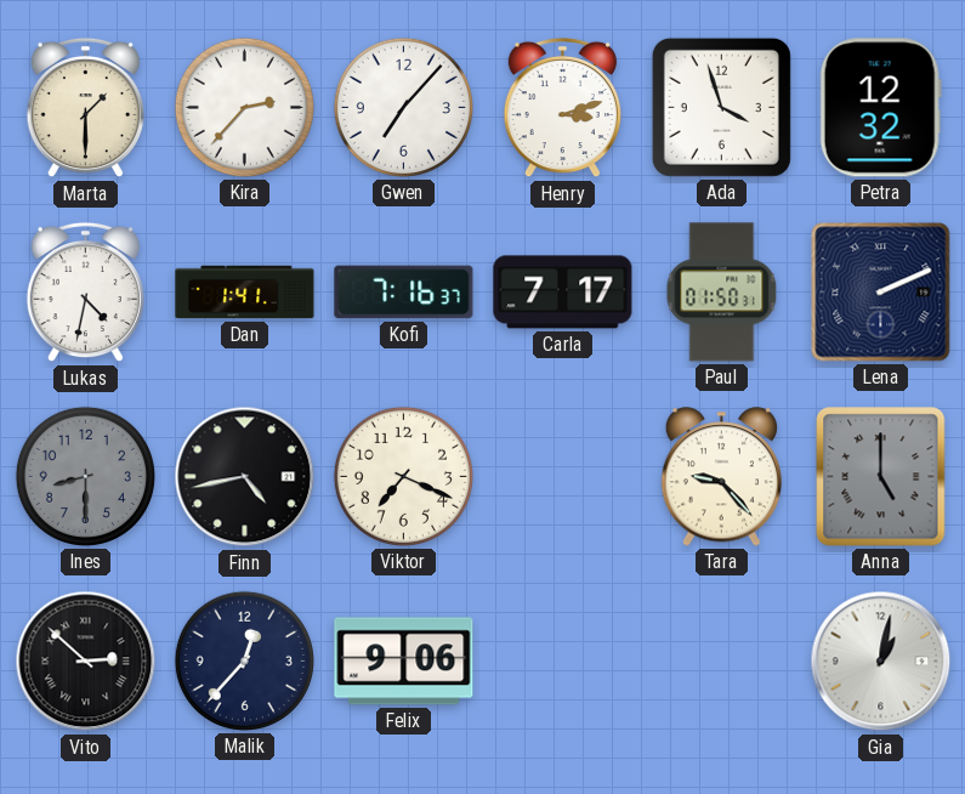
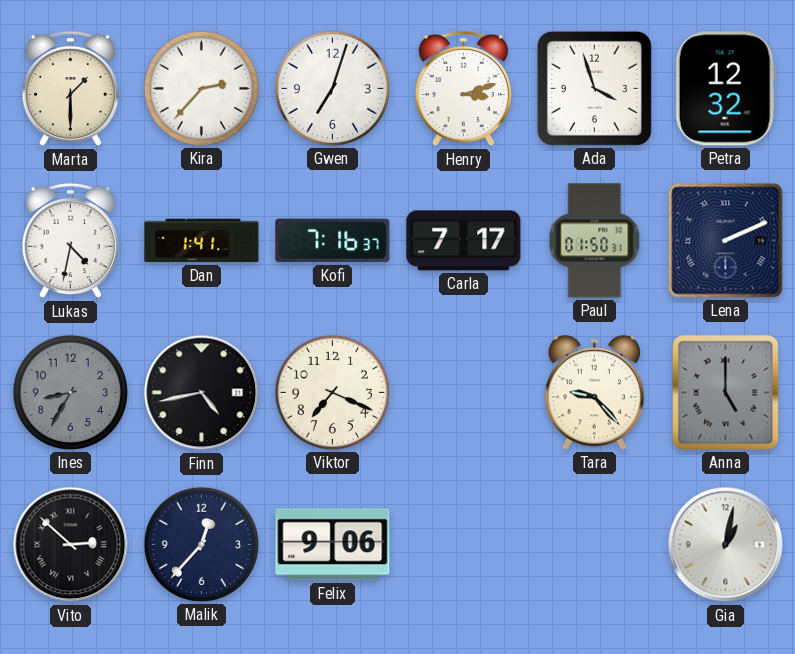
Gwen: 7:07 -> 7:03 (332, 88)
Ines: 8:30 -> 8:35 (70, 392)
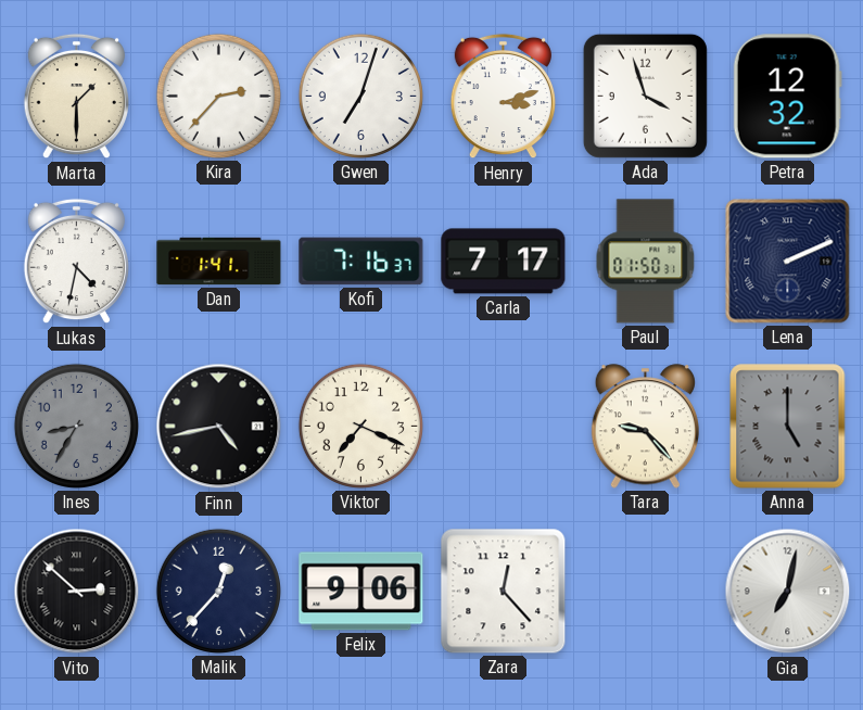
Zara: none -> 12:23 (504, 592)
Gia: 1:02 -> 7:02 (788, 592)
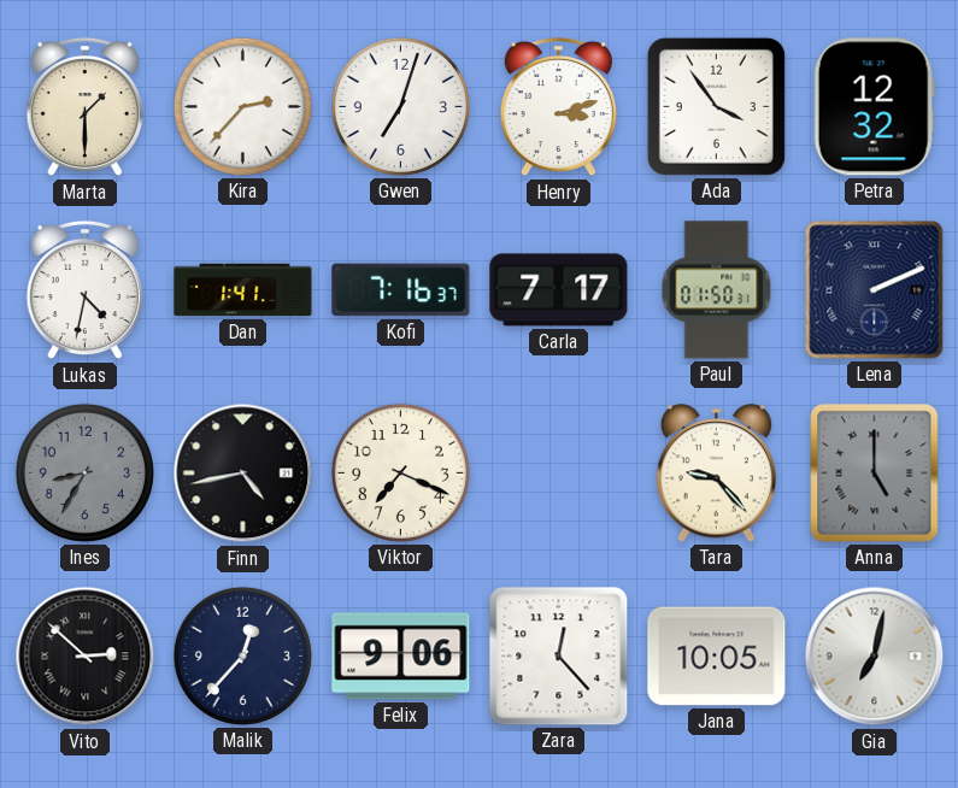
Ada: 3:57 -> 3:54 (716, 106)
Jana: none -> 10:05 (717, 657)
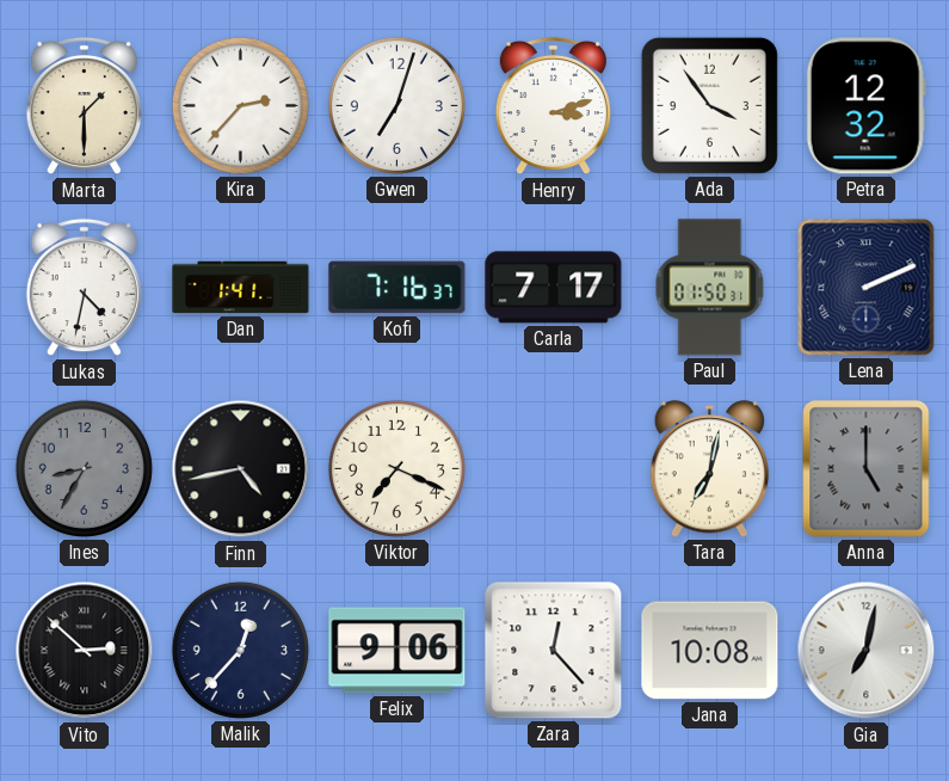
Tara: 9:23 -> 7:02 (709, 469)
Jana: 10:05 -> 10:08 (710, 651)
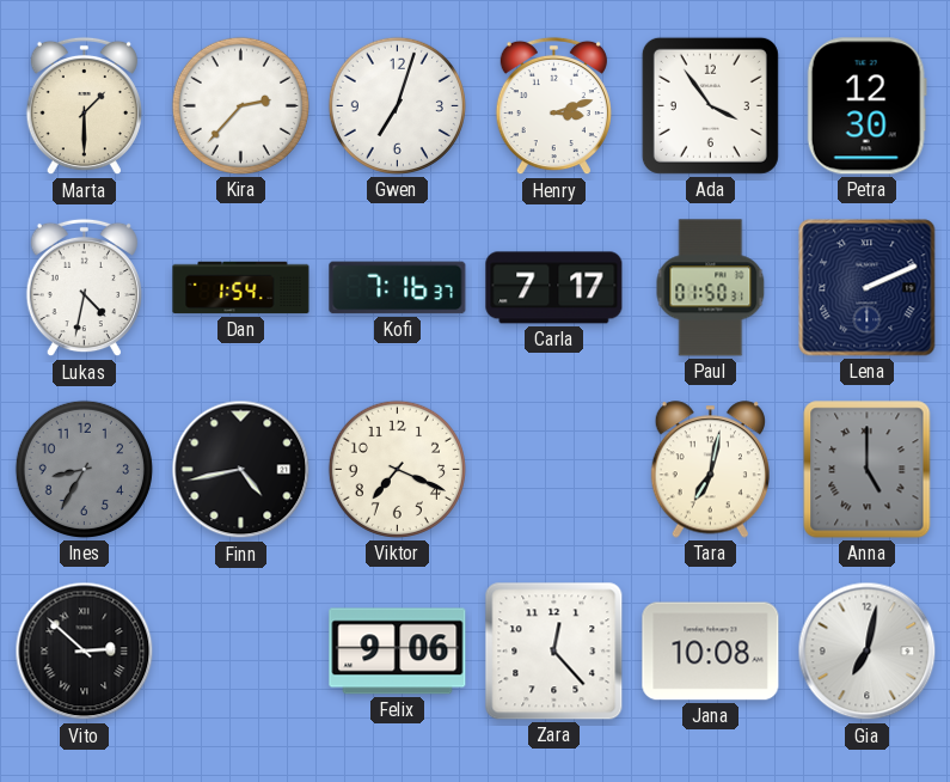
Petra: 12:32 -> 12:30 (866, 106)
Dan: 1:41 -> 1:54 (241, 288)
Malik: 12:37 -> none (240, 650)
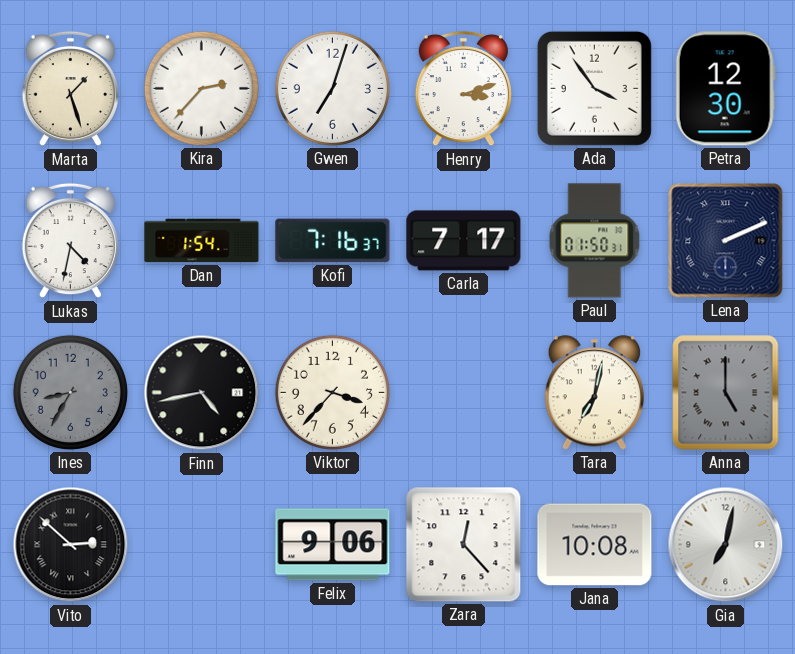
Marta: 1:30 -> 1:27 (70, 89)
Viktor: 7:19 -> 3:37 (332, 392)
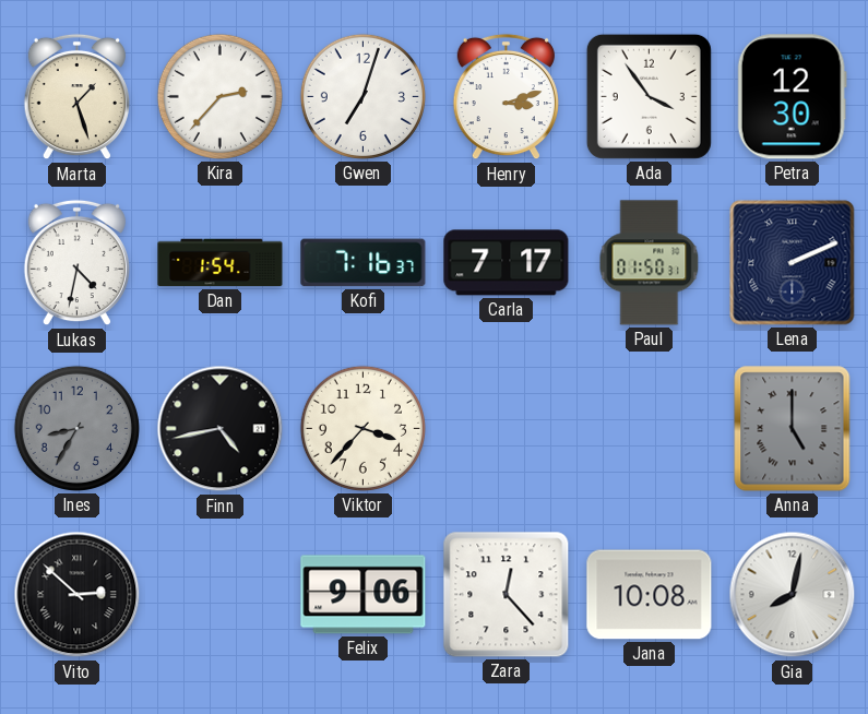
Tara: 7:02 -> none (594, 393)
Gia: 7:02 -> 8:02 (793, 595)
